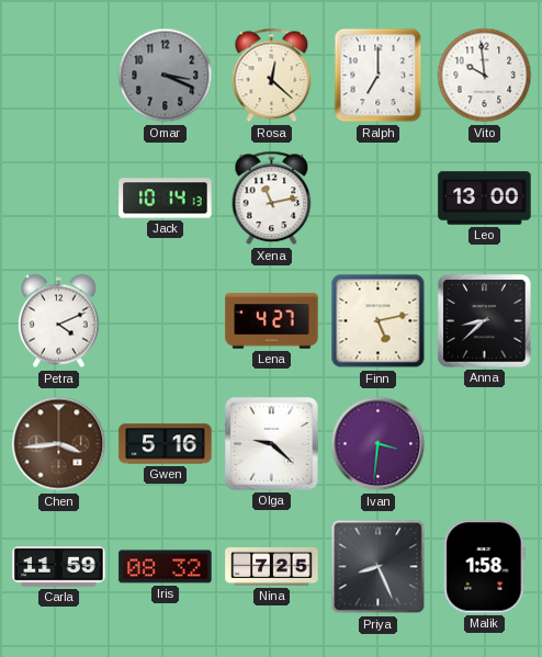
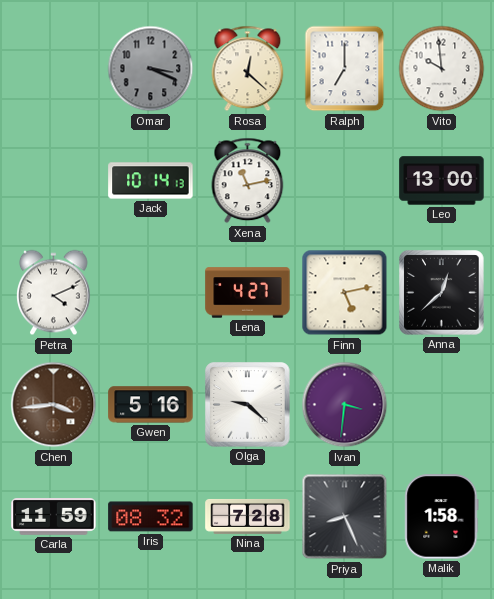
Anna: 8:38 -> 12:38 (442, 293)
Nina: 7:25 -> 7:28 (248, 516)
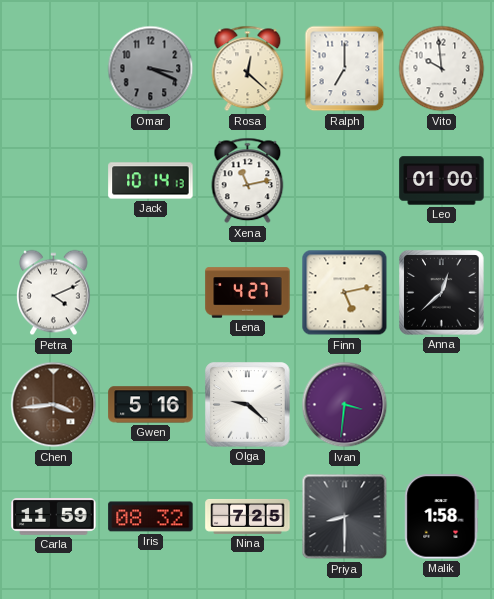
Leo: 13:00 -> 01:00 (442, 181)
Nina: 7:28 -> 7:25 (248, 516)
Priya: 8:26 -> 8:30 (345, 517)
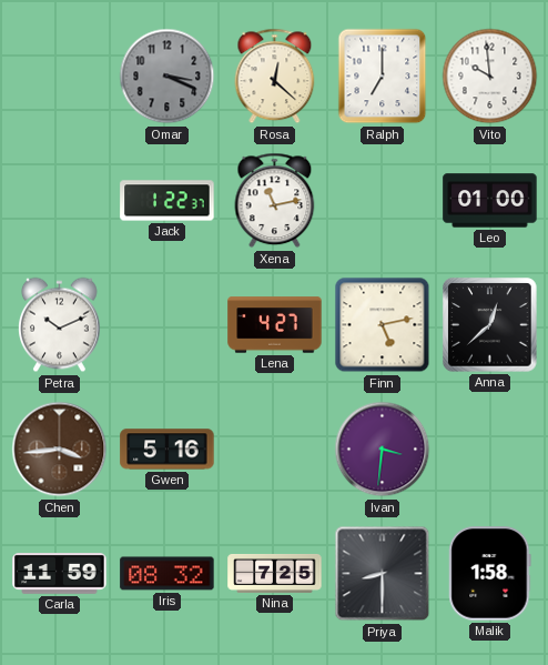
Jack: 10:14 -> 1:22 (168, 201)
Petra: 4:11 -> 10:11 (60, 325)
Olga: 9:22 -> none (248, 405)
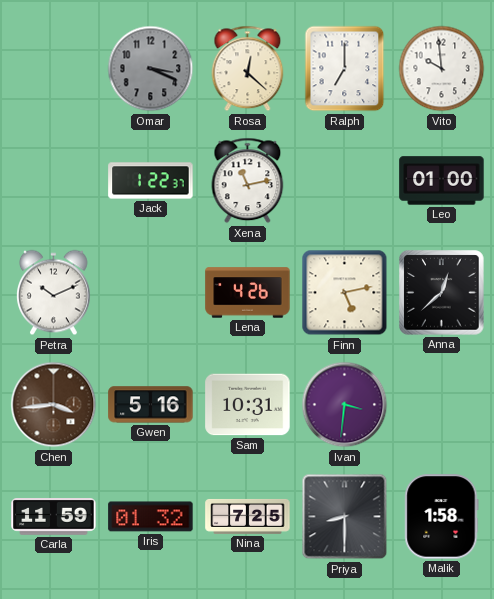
Lena: 4:27 -> 4:26 (248, 293)
Sam: none -> 10:31 (248, 405)
Iris: 08:32 -> 01:32 (151, 517)
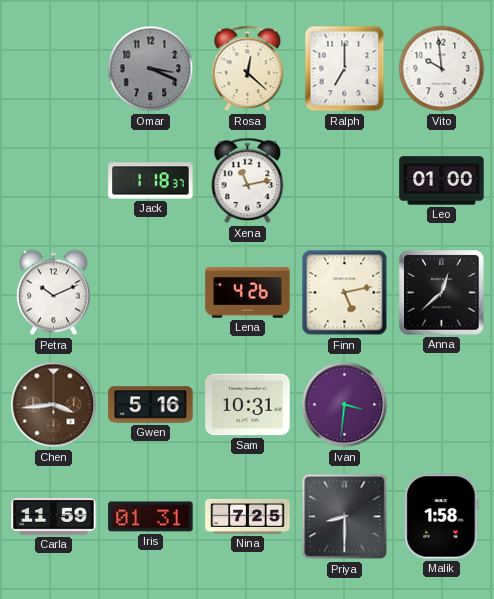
Jack: 1:22 -> 1:18 (151, 181)
Iris: 01:32 -> 01:31 (151, 517)
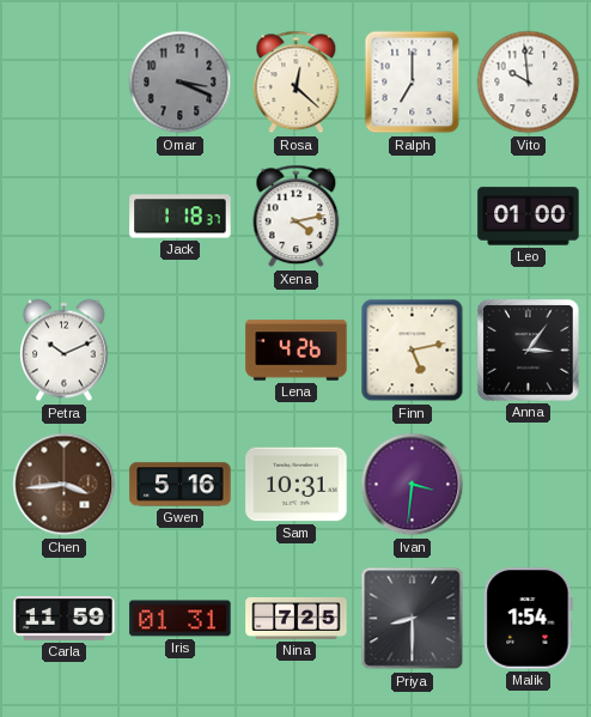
Xena: 11:13 -> 4:13 (297, 217)
Anna: 12:38 -> 3:06 (529, 351)
Malik: 1:58 -> 1:54 (529, 619)
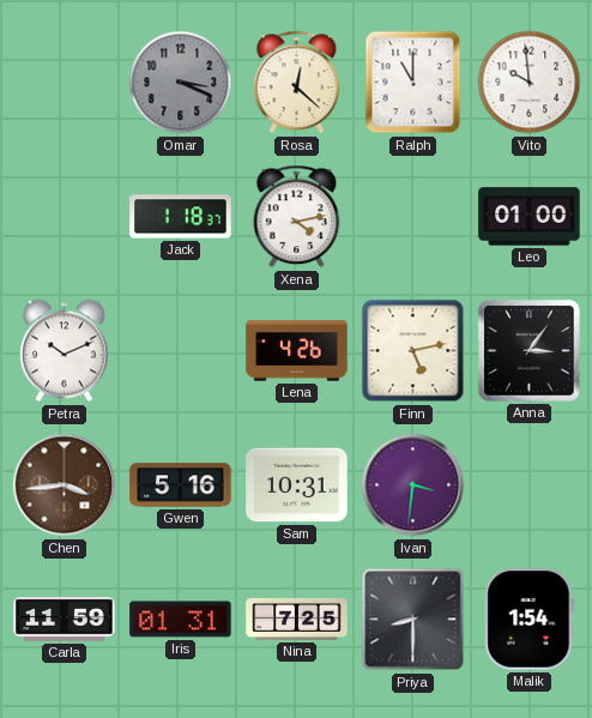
Ralph: 7:00 -> 11:00 (413, 83)
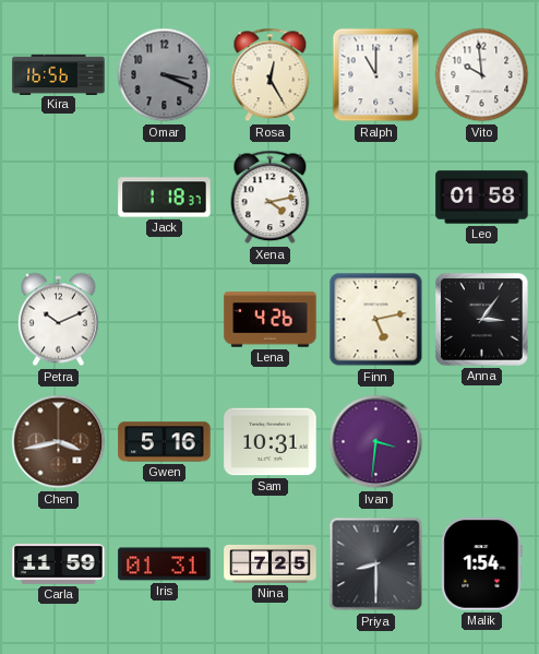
Kira: none -> 16:56 (59, 74)
Rosa: 12:22 -> 12:25 (271, 75)
Leo: 01:00 -> 01:58 (482, 198)
Chen: 3:44 -> 3:43 (59, 442)
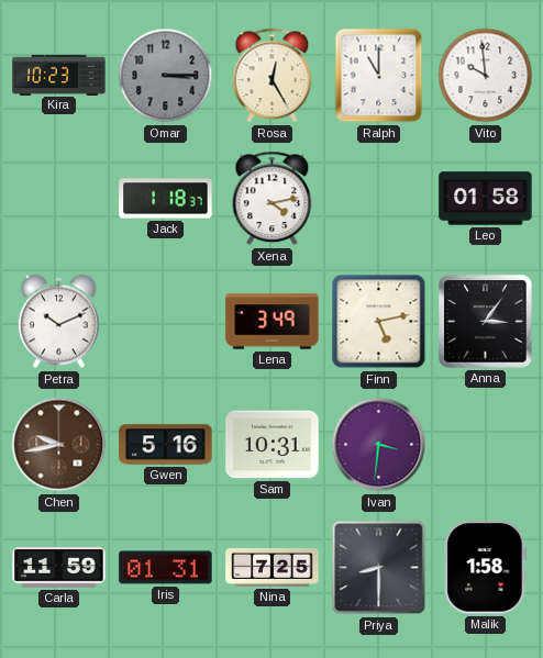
Kira: 16:56 -> 10:23 (59, 75)
Omar: 3:19 -> 3:15 (166, 76)
Lena: 4:26 -> 3:49 (273, 322)
Chen: 3:43 -> 9:43 (59, 445)
Malik: 1:54 -> 1:58 (486, 568)
